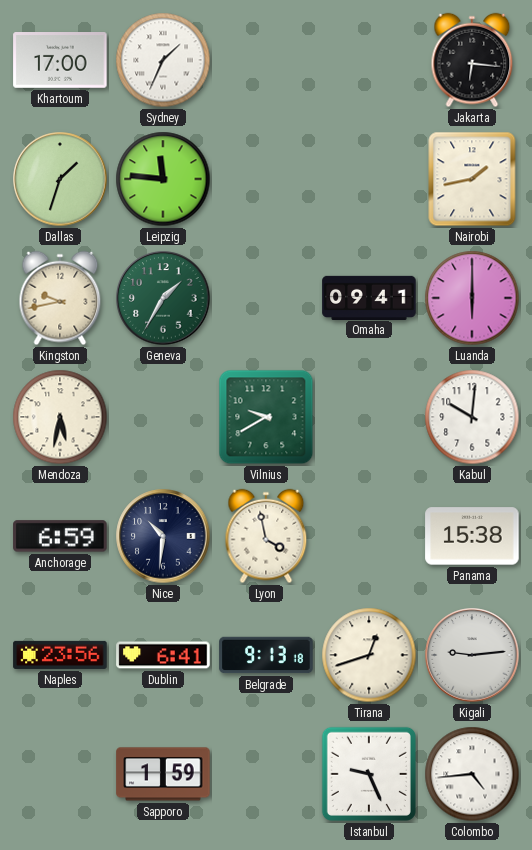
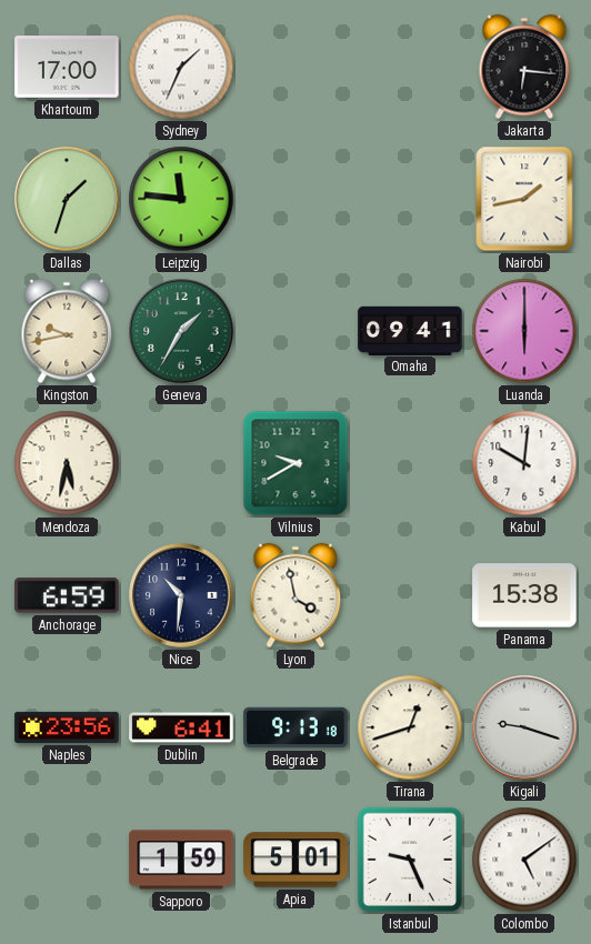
Kigali: 9:14 -> 9:18 (524, 727)
Apia: none -> 5:01 (295, 860)
Colombo: 4:44 -> 5:09 (524, 860)
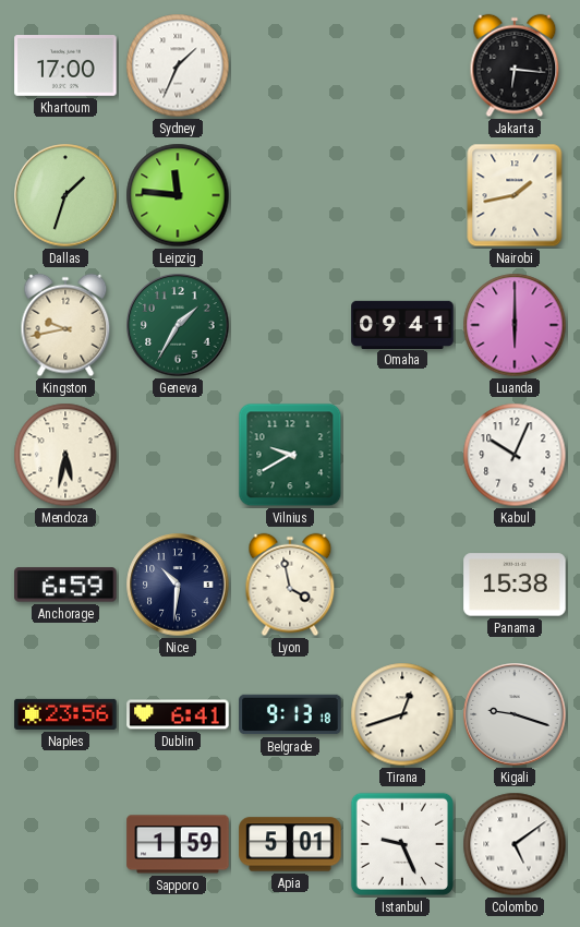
Kabul: 10:01 -> 10:04 (515, 455)
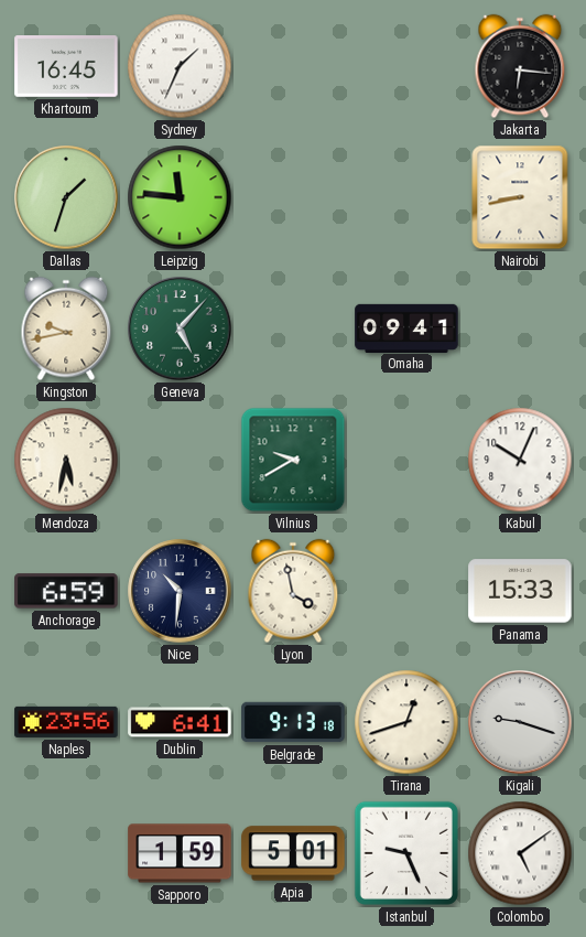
Khartoum: 17:00 -> 16:45 (66, 67)
Nairobi: 1:43 -> 8:43 (520, 197)
Geneva: 1:35 -> 5:07 (180, 329)
Luanda: 6:00 -> none (515, 325)
Panama: 15:38 -> 15:33 (520, 591)
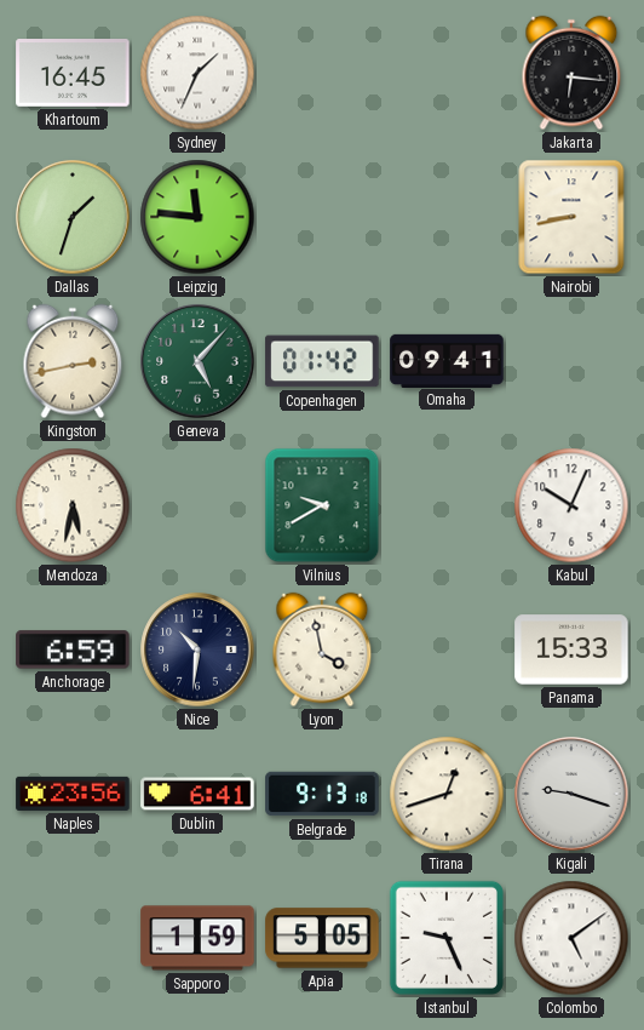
Kingston: 9:43 -> 2:43 (73, 361)
Copenhagen: none -> 01:42 (322, 361)
Apia: 5:01 -> 5:05 (322, 938)
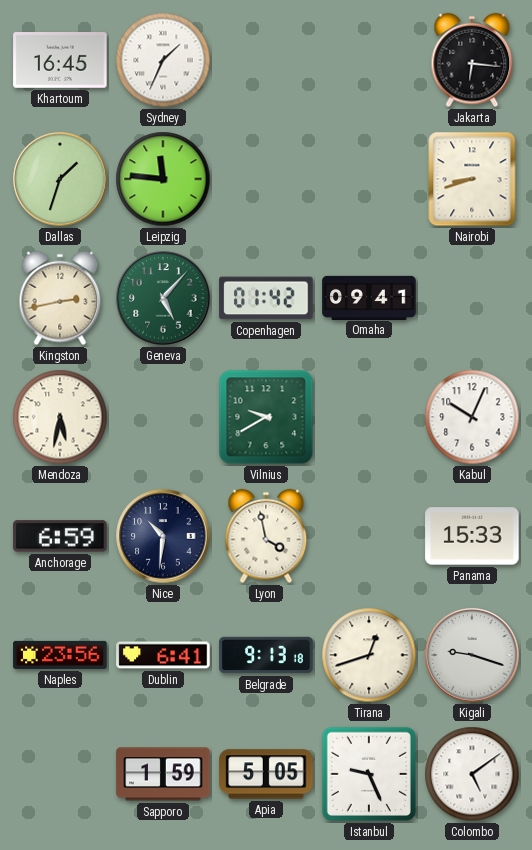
Nairobi: 8:43 -> 8:42 (472, 179)
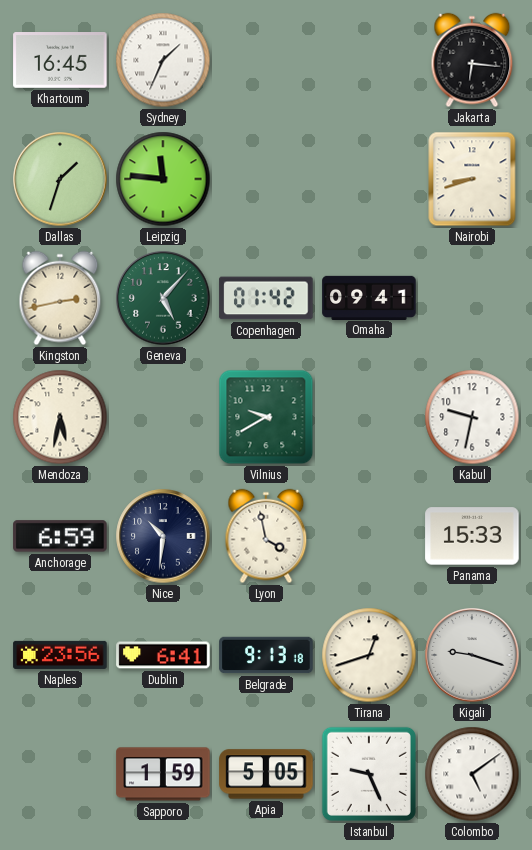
Kabul: 10:04 -> 9:32 (472, 417)
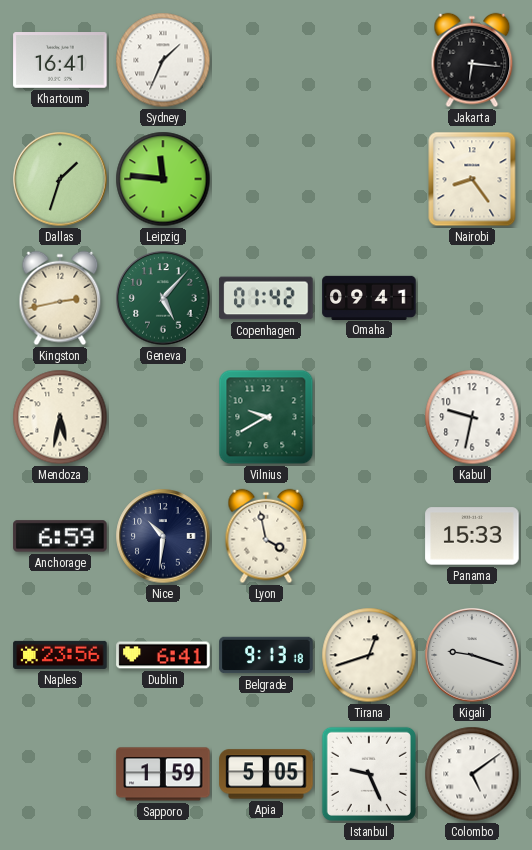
Khartoum: 16:45 -> 16:41 (60, 61)
Nairobi: 8:42 -> 8:24 (472, 179)
